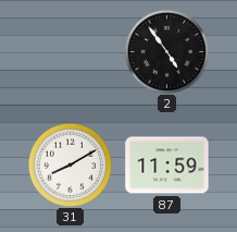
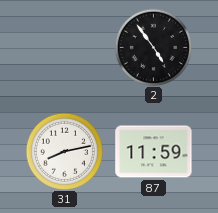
31: 8:10 -> 8:13 (64, 151)
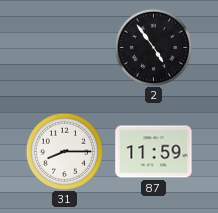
31: 8:13 -> 8:15 (64, 151)
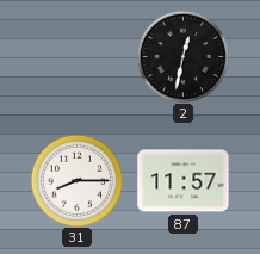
2: 4:54 -> 12:32 (182, 56)
87: 11:59 -> 11:57 (184, 181)
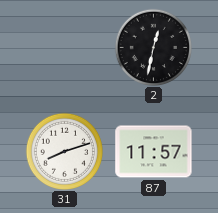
31: 8:15 -> 8:12 (64, 151)
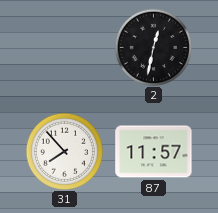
31: 8:12 -> 7:53 (64, 151)
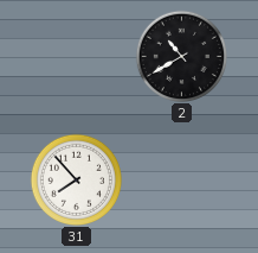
2: 12:32 -> 10:40 (181, 56)
87: 11:57 -> none (154, 152)
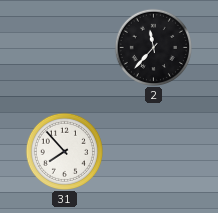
2: 10:40 -> 11:37 (153, 47)
